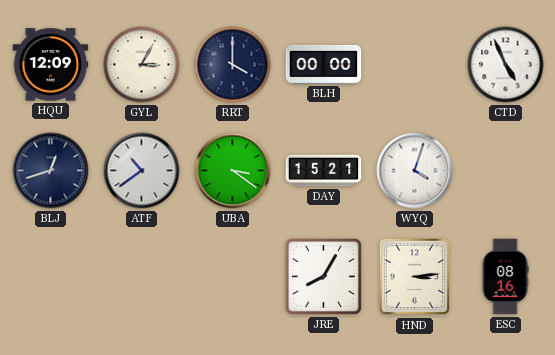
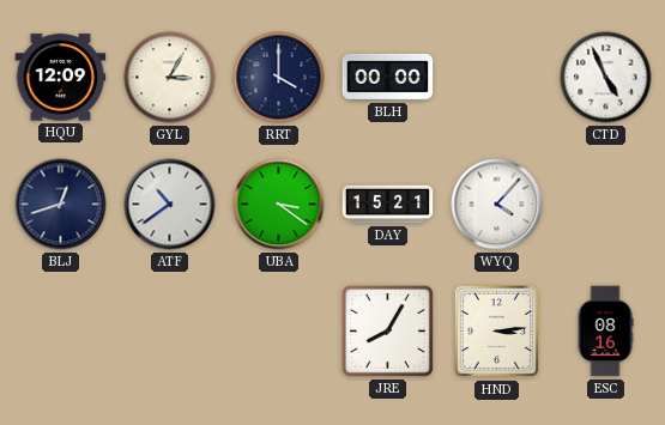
WYQ: 4:03 -> 4:07 (497, 205)
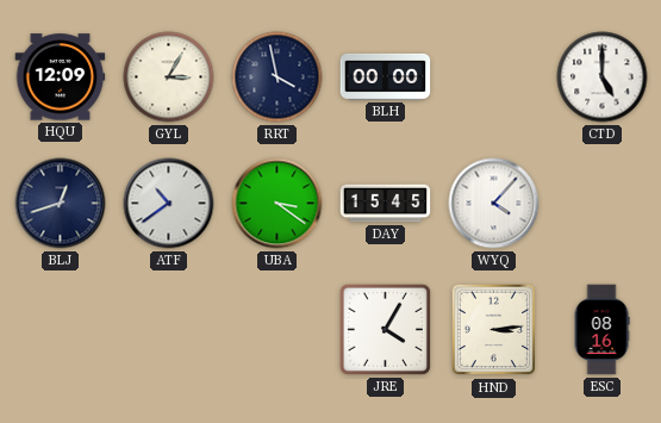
RRT: 4:00 -> 3:58 (278, 77)
CTD: 4:56 -> 5:00 (603, 77)
DAY: 15:21 -> 15:45 (386, 204)
JRE: 8:05 -> 4:05 (385, 329)
